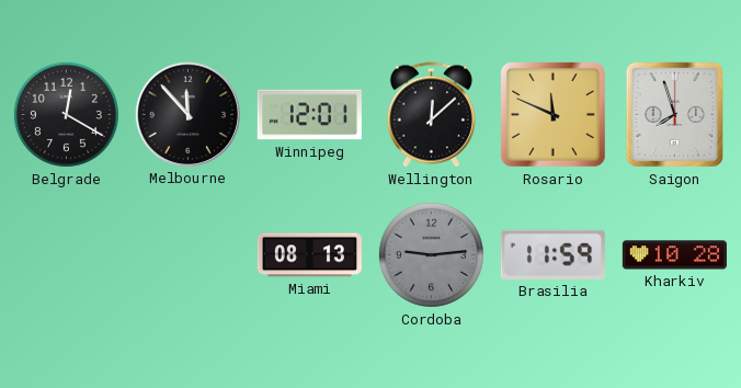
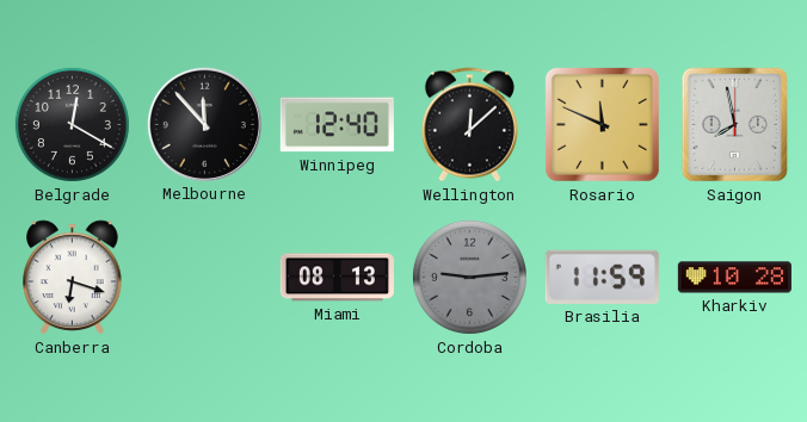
Winnipeg: 12:01 -> 12:40 (337, 125)
Saigon: 7:57 -> 7:58 (734, 125)
Canberra: none -> 6:18 (73, 278)
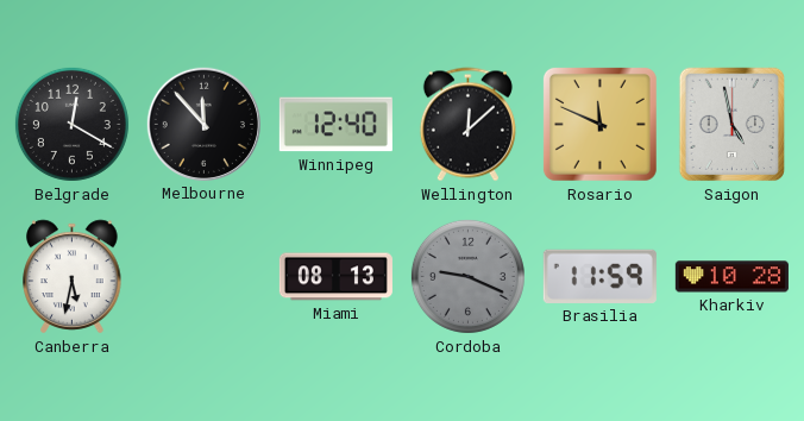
Saigon: 7:58 -> 4:58 (731, 125)
Canberra: 6:18 -> 5:32 (73, 277)
Cordoba: 9:14 -> 9:19 (467, 276)
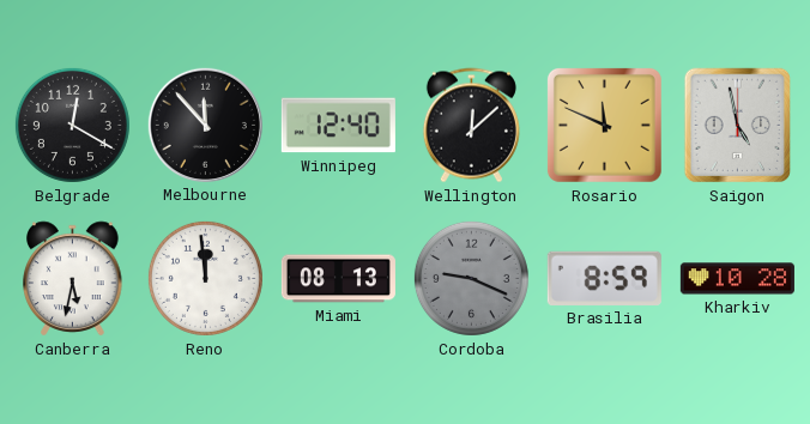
Reno: none -> 11:59 (205, 278)
Brasilia: 11:59 -> 8:59 (604, 278)
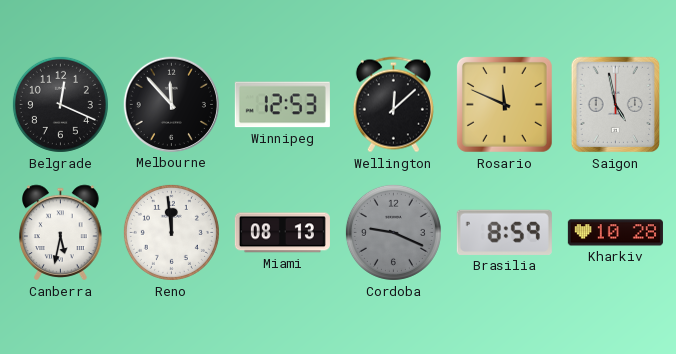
Belgrade: 12:20 -> 12:19 (60, 104)
Winnipeg: 12:40 -> 12:53 (282, 105)
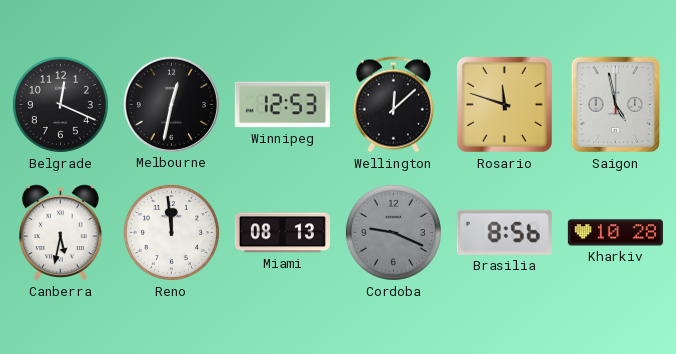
Melbourne: 11:53 -> 12:32 (171, 104)
Rosario: 11:49 -> 11:48 (504, 104)
Brasilia: 8:59 -> 8:56 (504, 232)
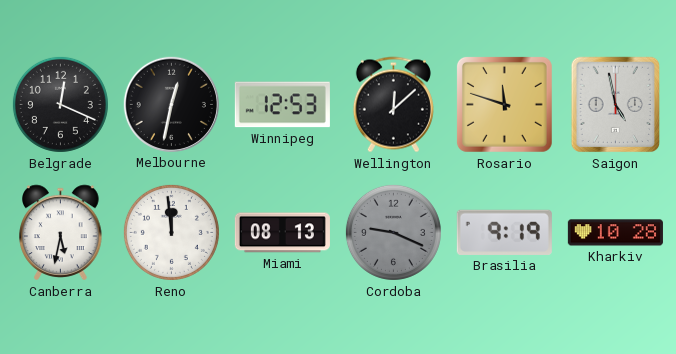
Brasilia: 8:56 -> 9:19 (504, 232)
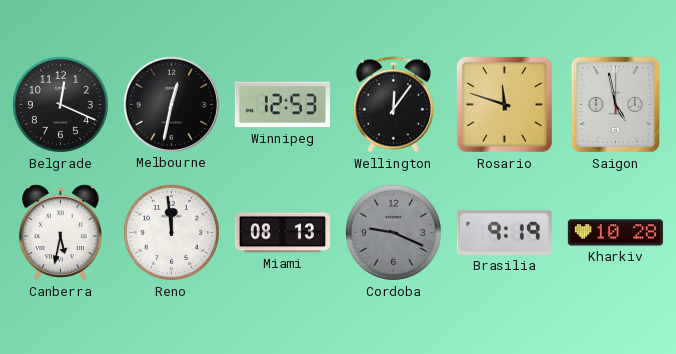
Wellington: 12:08 -> 12:06 (393, 105)
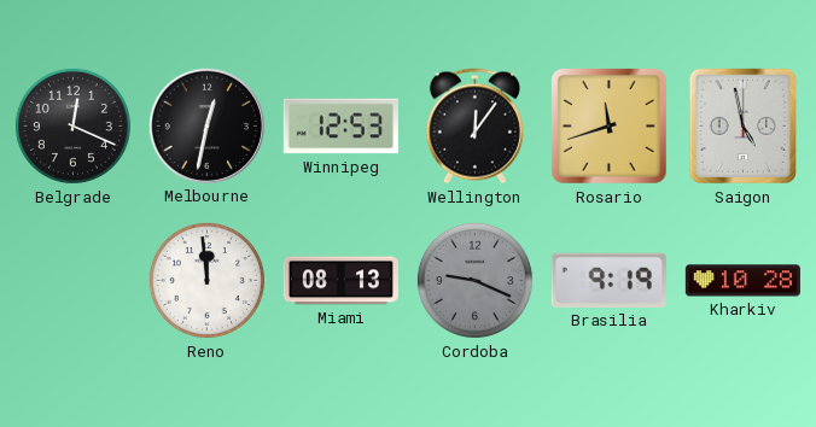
Rosario: 11:48 -> 11:42 (608, 125)
Canberra: 5:32 -> none (61, 233)
